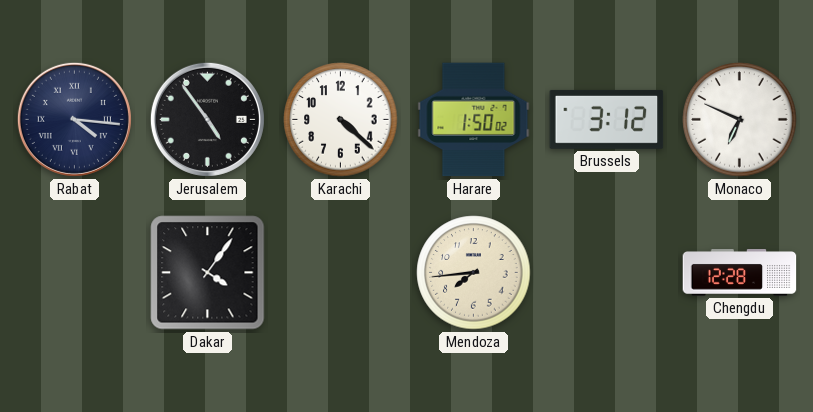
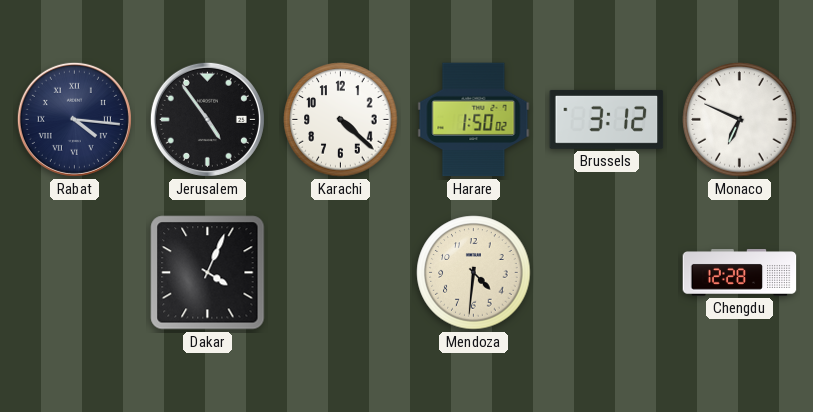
Dakar: 4:06 -> 4:04 (208, 273)
Mendoza: 7:44 -> 4:31 (474, 273)
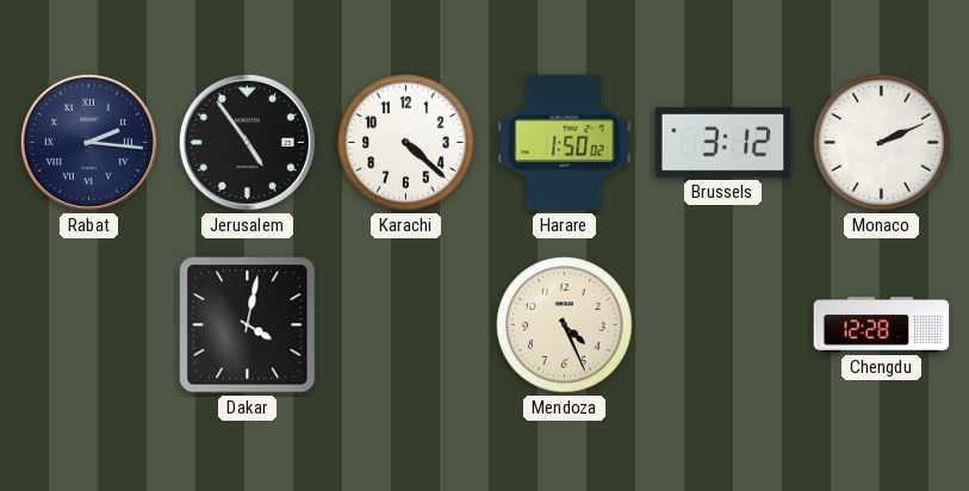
Rabat: 4:16 -> 2:16 (88, 142)
Monaco: 6:49 -> 2:11 (882, 143)
Dakar: 4:04 -> 4:02 (248, 325)
Mendoza: 4:31 -> 4:26 (565, 325)
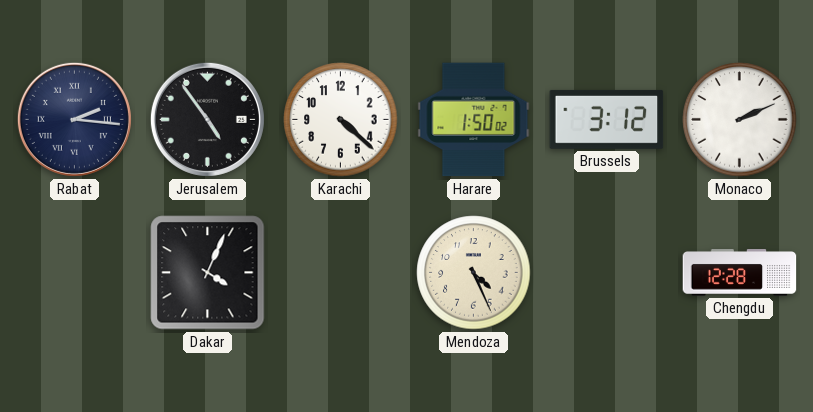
Dakar: 4:02 -> 4:04 (208, 273)
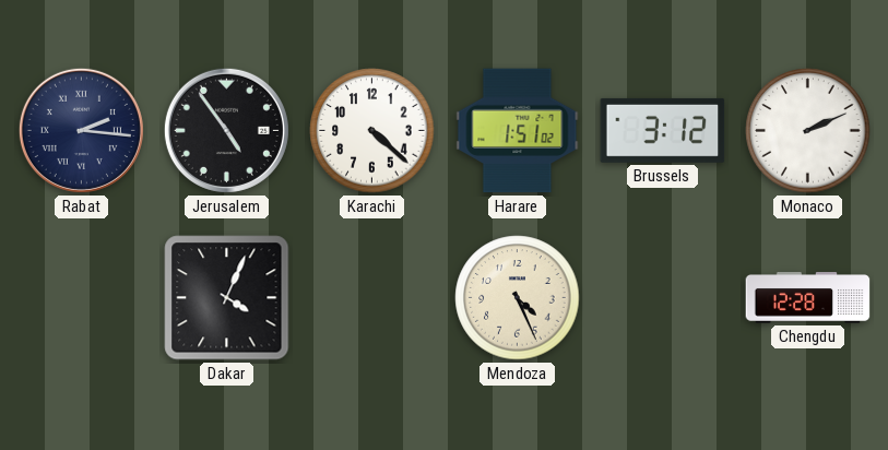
Harare: 1:50 -> 1:51 (518, 131)
